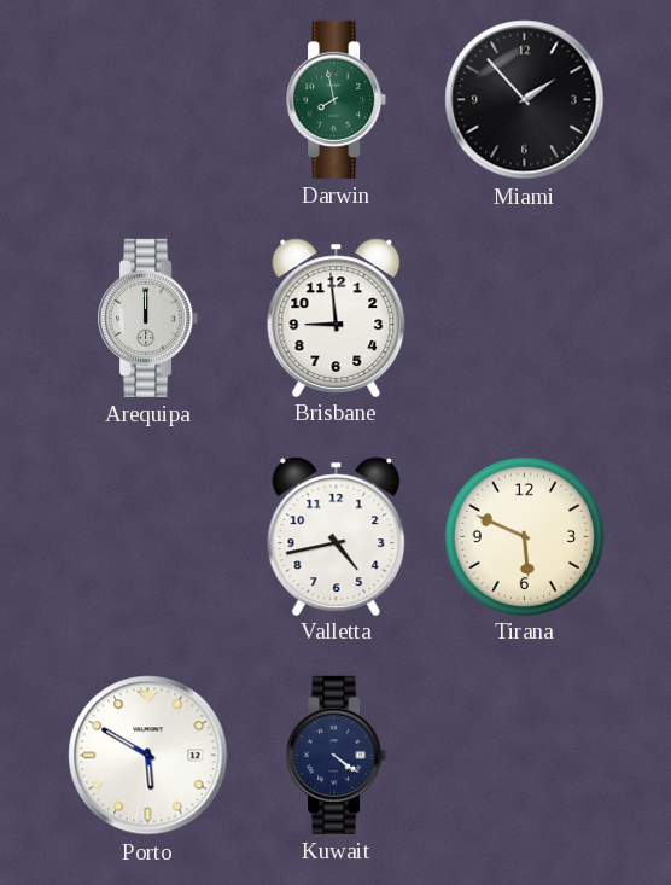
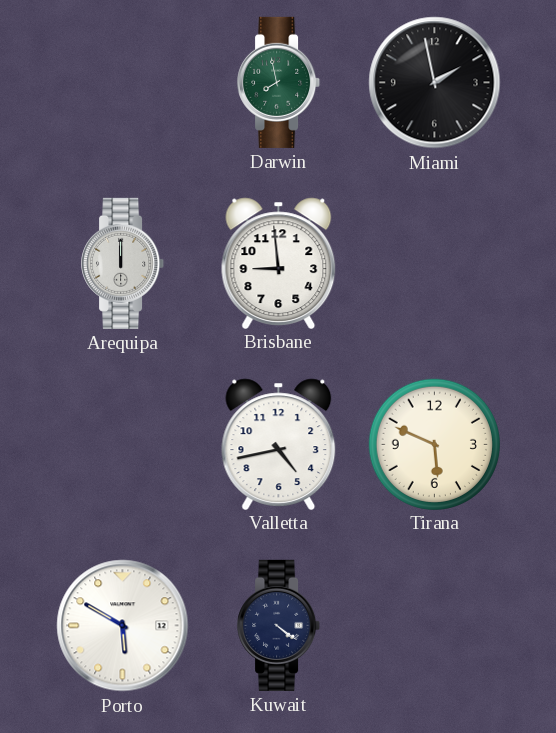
Miami: 1:53 -> 1:58 (435, 83)
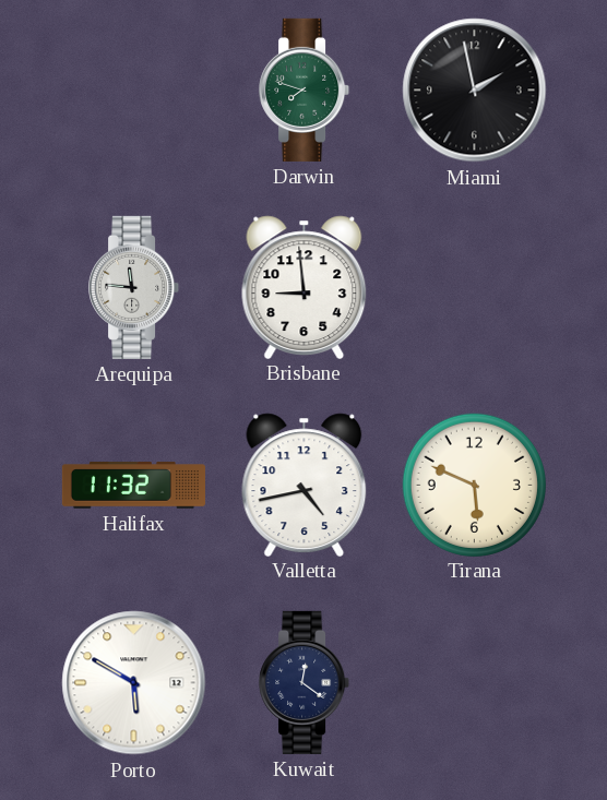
Darwin: 7:58 -> 7:48 (305, 89)
Arequipa: 12:00 -> 11:46 (134, 287)
Halifax: none -> 11:32 (133, 486)
Kuwait: 4:21 -> 12:21 (305, 682)
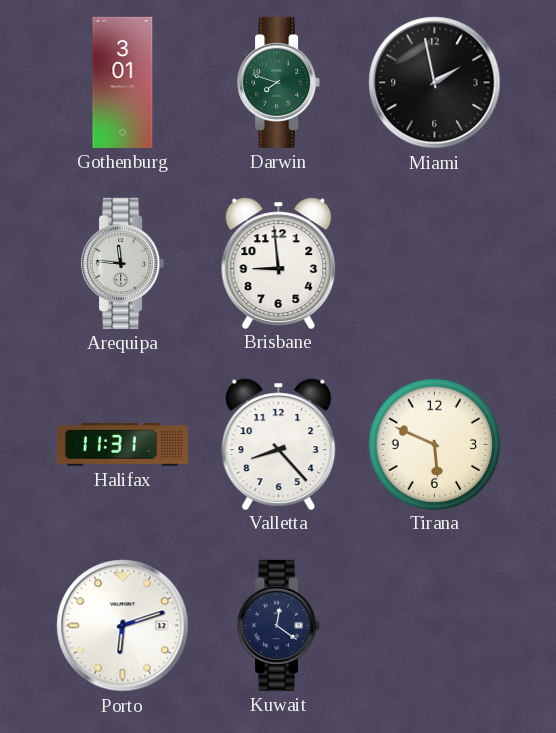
Gothenburg: none -> 3:01 (123, 82)
Halifax: 11:32 -> 11:31 (122, 445)
Valletta: 4:43 -> 8:23 (279, 444)
Porto: 5:50 -> 6:12 (123, 626)
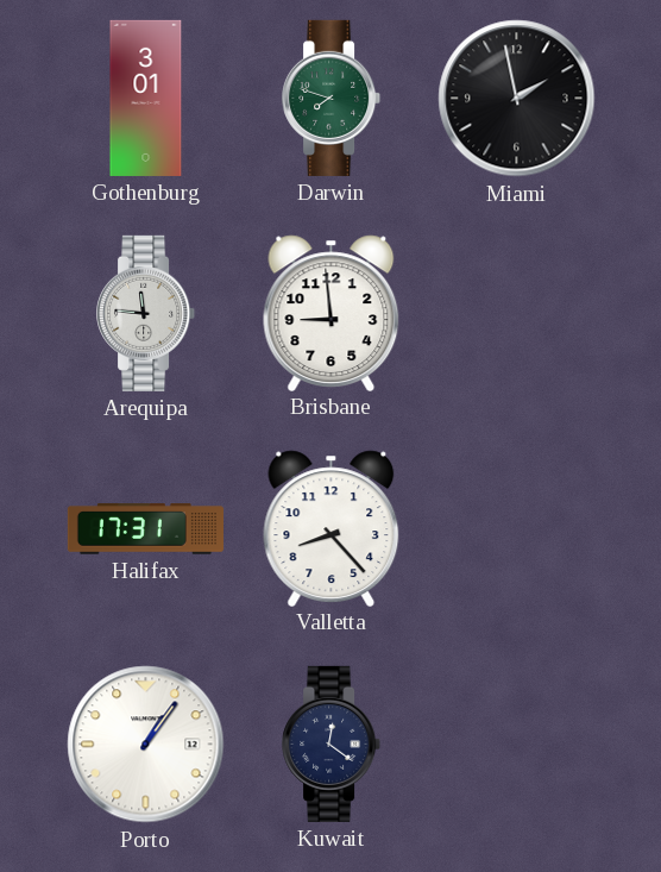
Halifax: 11:31 -> 17:31 (145, 529)
Tirana: 5:49 -> none (434, 444)
Porto: 6:12 -> 1:06 (146, 745)
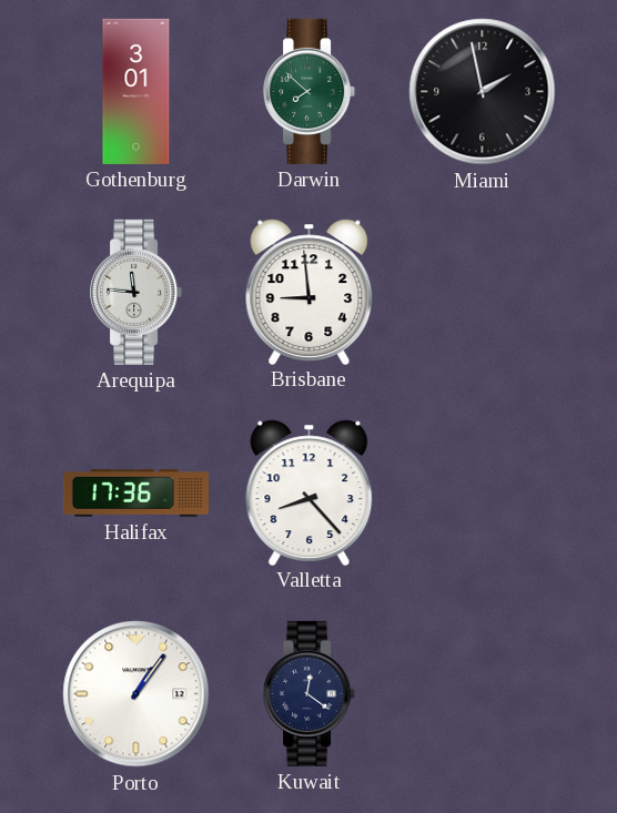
Darwin: 7:48 -> 7:52 (310, 91)
Halifax: 17:31 -> 17:36 (135, 494)
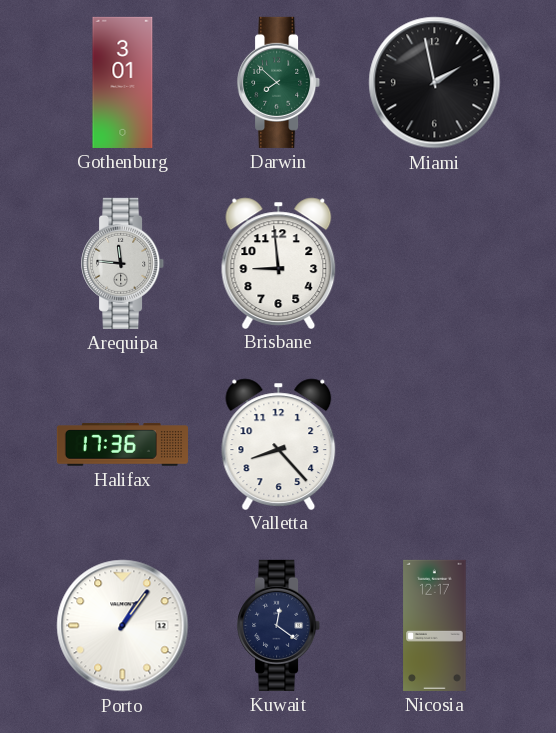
Nicosia: none -> 12:17 (435, 625)
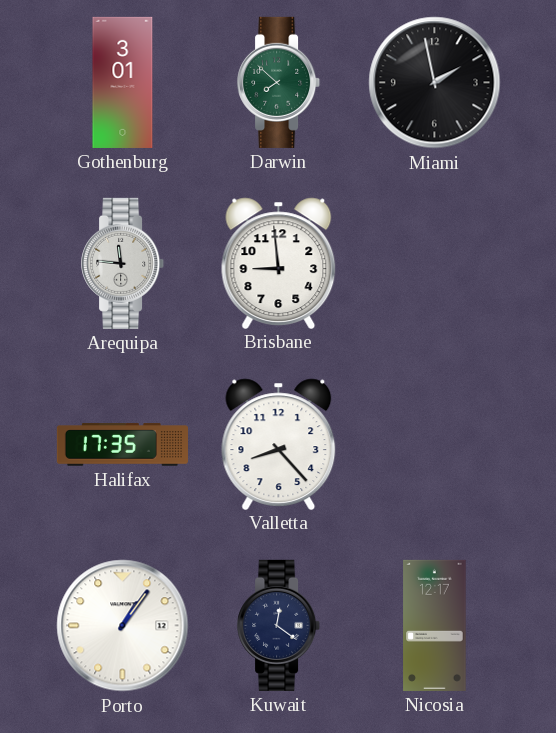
Halifax: 17:36 -> 17:35 (122, 445)
